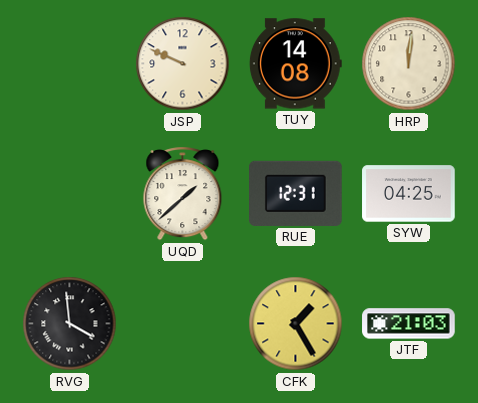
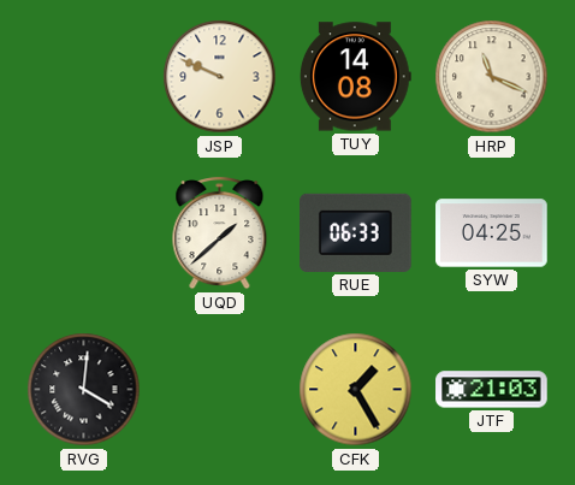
HRP: 12:01 -> 11:19 (492, 77)
RUE: 12:31 -> 06:33 (356, 232)
RVG: 3:59 -> 4:01 (84, 390)
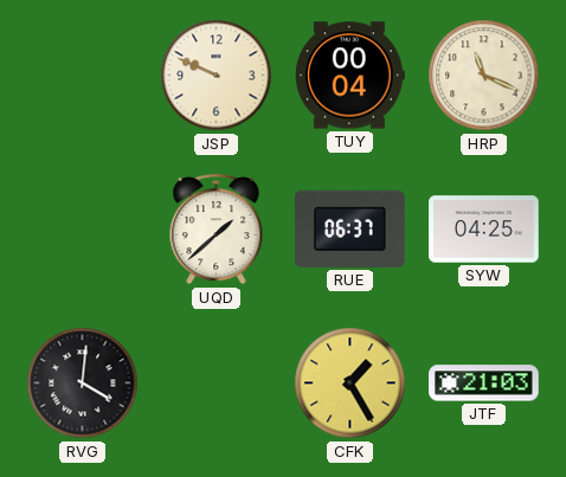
TUY: 14:08 -> 00:04 (349, 76)
RUE: 06:33 -> 06:37 (350, 228)
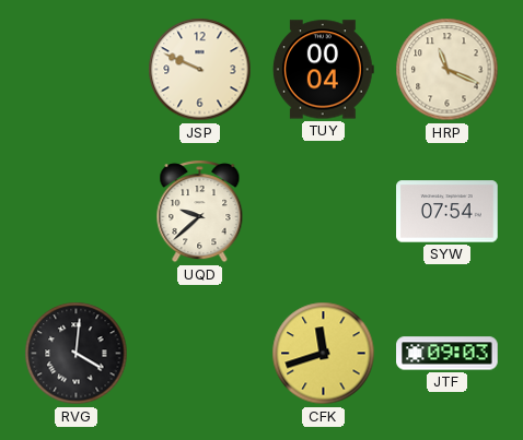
UQD: 1:38 -> 9:38 (200, 212)
RUE: 06:37 -> none (350, 228)
SYW: 04:25 -> 07:54 (448, 212)
CFK: 1:25 -> 11:42 (324, 354)
JTF: 21:03 -> 09:03 (448, 354)
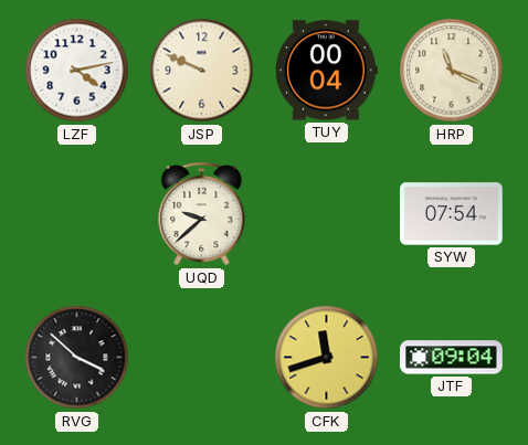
LZF: none -> 4:13 (77, 71)
RVG: 4:01 -> 3:52 (77, 358)
JTF: 09:03 -> 09:04 (452, 358)
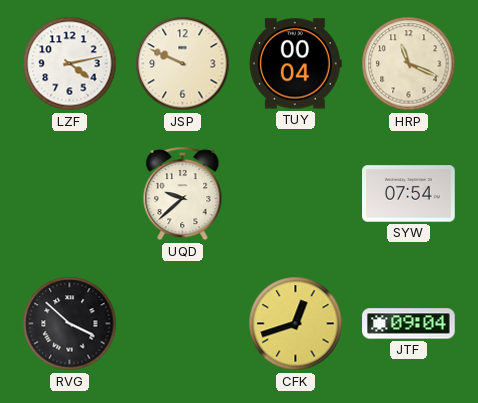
CFK: 11:42 -> 12:42 (296, 324)
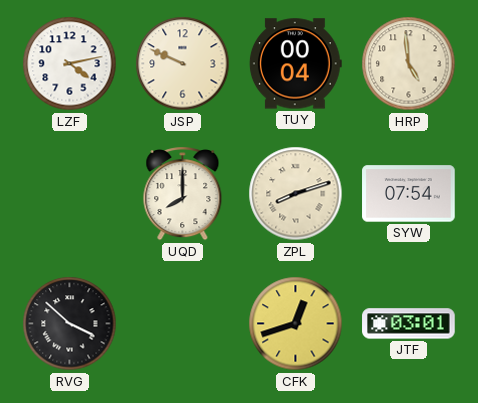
HRP: 11:19 -> 4:59 (409, 64)
UQD: 9:38 -> 8:00 (183, 194)
ZPL: none -> 8:12 (296, 194)
JTF: 09:04 -> 03:01 (409, 324)
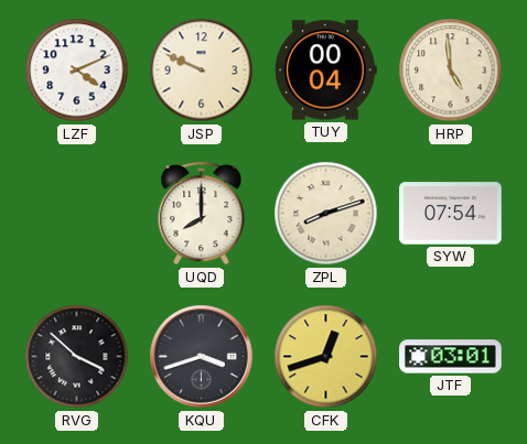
LZF: 4:13 -> 4:11 (77, 71)
KQU: none -> 3:42 (202, 357)
